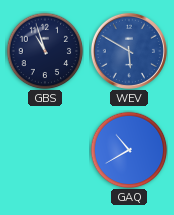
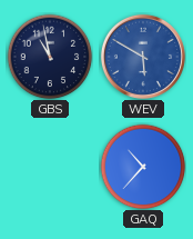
GBS: 10:57 -> 10:58 (50, 57)
GAQ: 10:40 -> 10:37 (143, 167)
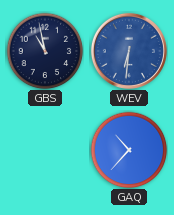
WEV: 5:50 -> 6:31 (129, 51)
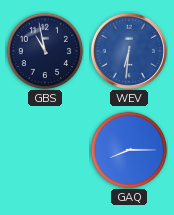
GAQ: 10:37 -> 8:15 (129, 150)
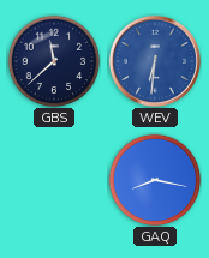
GBS: 10:58 -> 11:38 (54, 61)
GAQ: 8:15 -> 8:17 (155, 180)
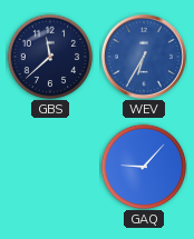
WEV: 6:31 -> 6:35 (144, 57)
GAQ: 8:17 -> 9:07 (144, 167)
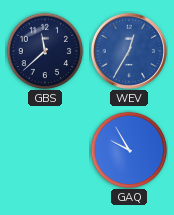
WEV: 6:35 -> 12:35 (129, 51)
GAQ: 9:07 -> 9:55 (129, 150)
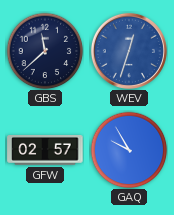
WEV: 12:35 -> 12:33 (129, 51)
GFW: none -> 02:57 (45, 151)
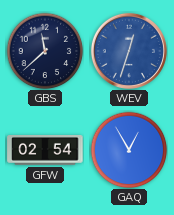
GFW: 02:57 -> 02:54 (45, 151)
GAQ: 9:55 -> 12:55 (129, 150)
